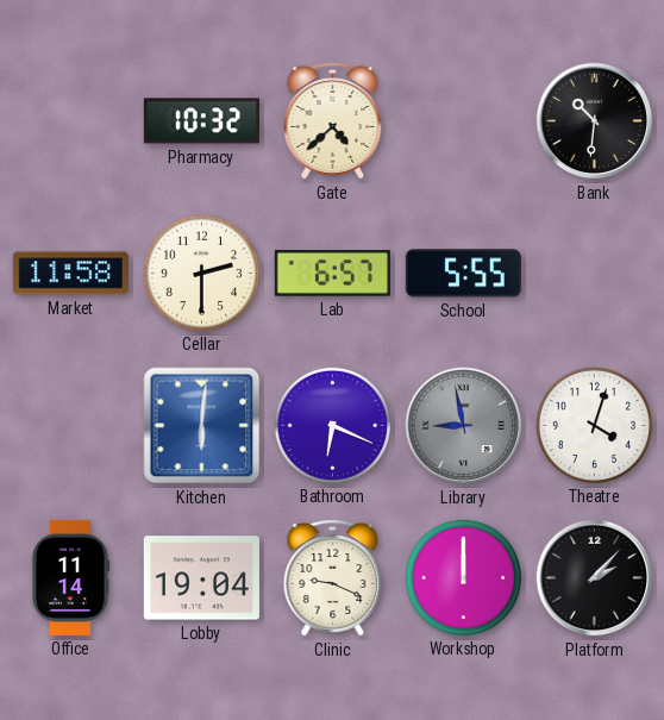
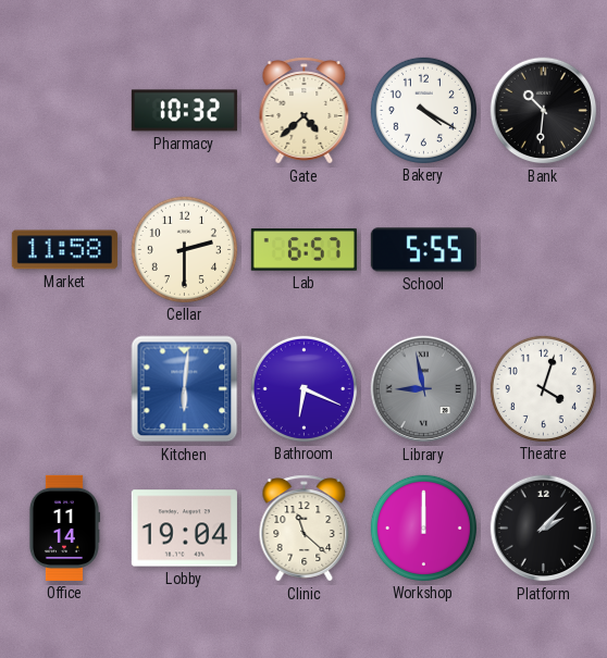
Bakery: none -> 4:20 (423, 110)
Clinic: 9:19 -> 11:22 (305, 529)
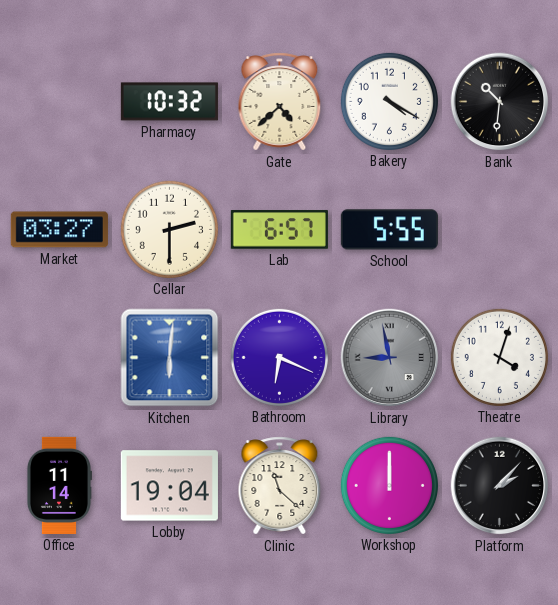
Market: 11:58 -> 03:27 (59, 230)
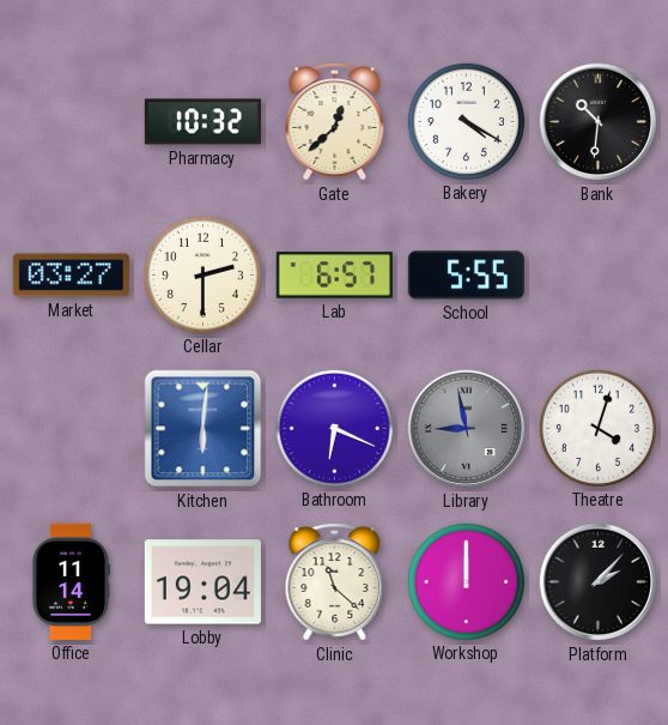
Gate: 4:38 -> 12:38 (335, 122)
